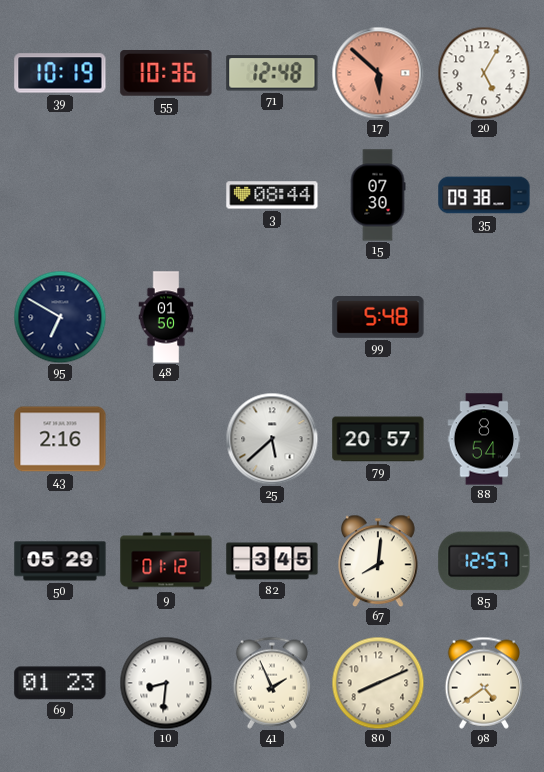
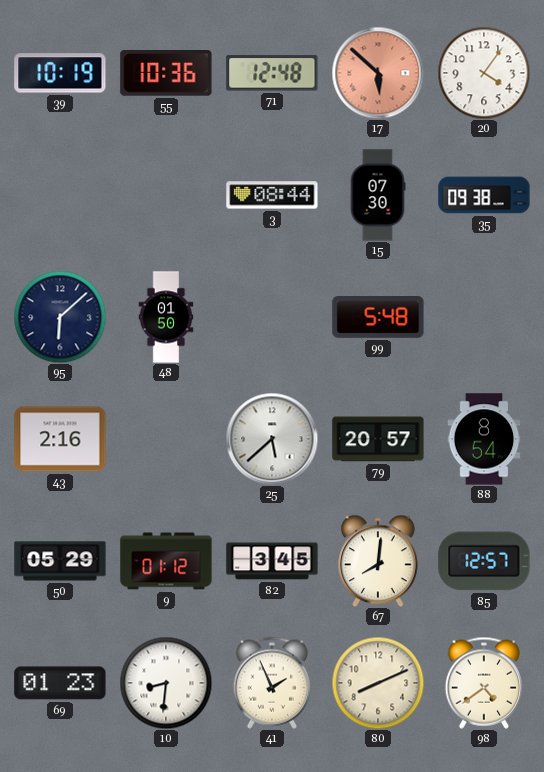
20: 5:05 -> 4:06 (484, 73)
95: 6:50 -> 6:08 (60, 317)
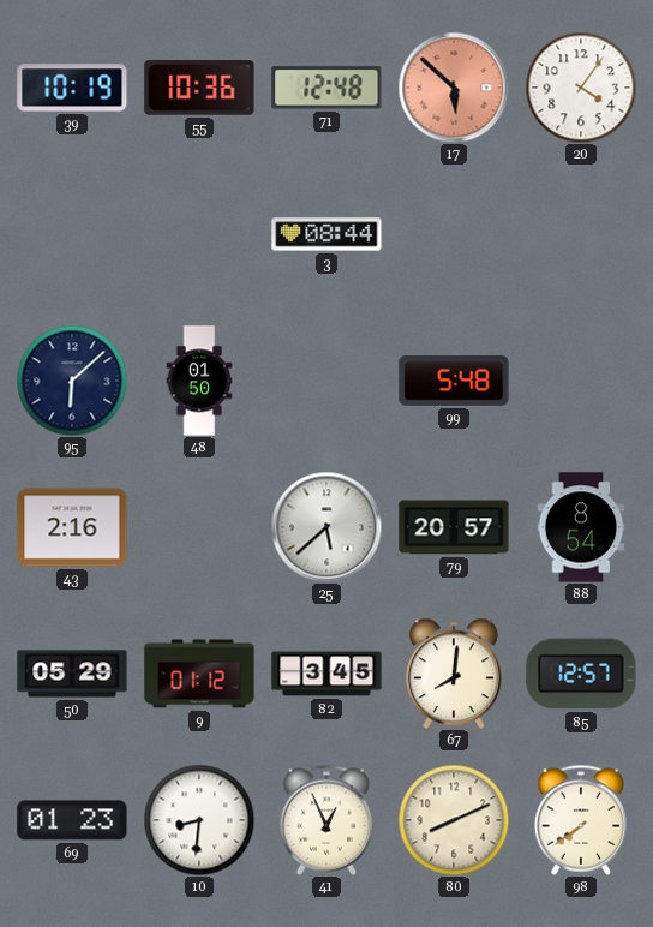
15: 07:30 -> none (378, 195)
35: 09:38 -> none (484, 195)
41: 1:56 -> 12:56 (325, 820)
98: 4:39 -> 7:39 (580, 820)
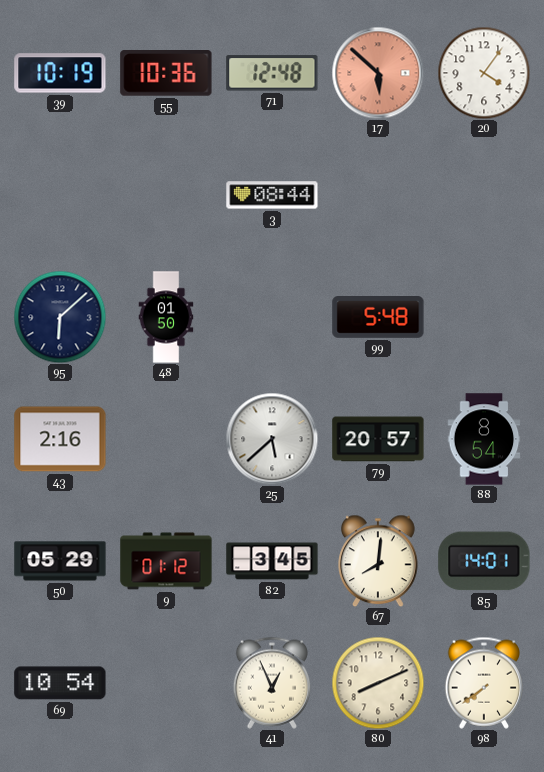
85: 12:57 -> 14:01 (484, 561)
69: 01:23 -> 10:54 (60, 683)
10: 8:31 -> none (199, 820)
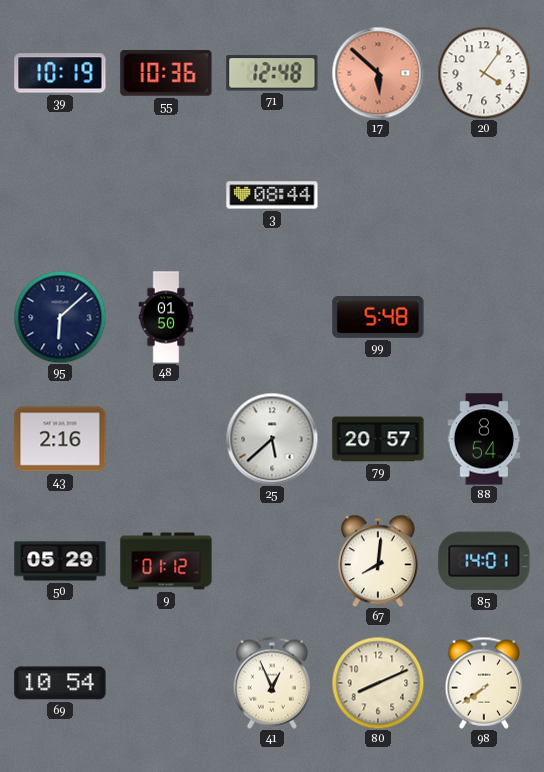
82: 3:45 -> none (272, 561)
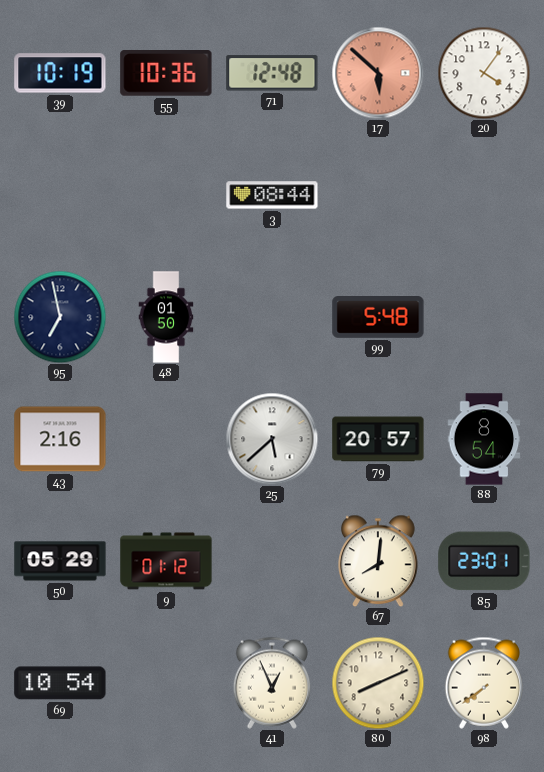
95: 6:08 -> 6:58 (60, 317)
85: 14:01 -> 23:01 (484, 561)
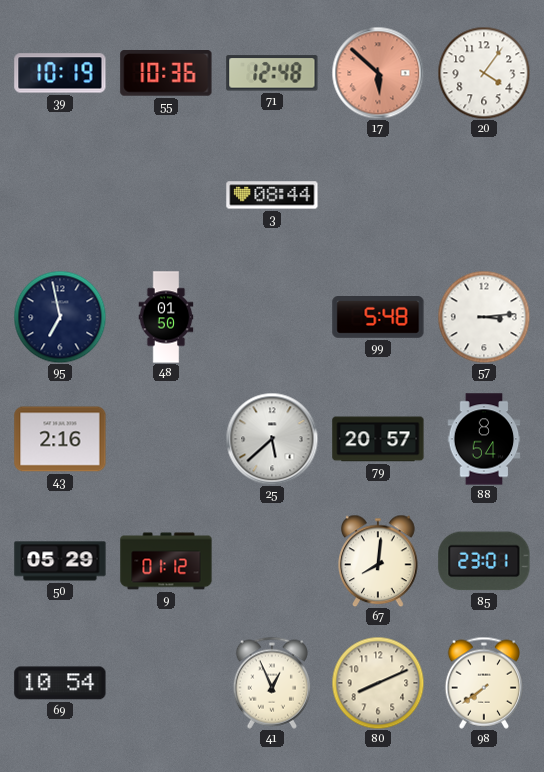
57: none -> 3:14 (484, 317)
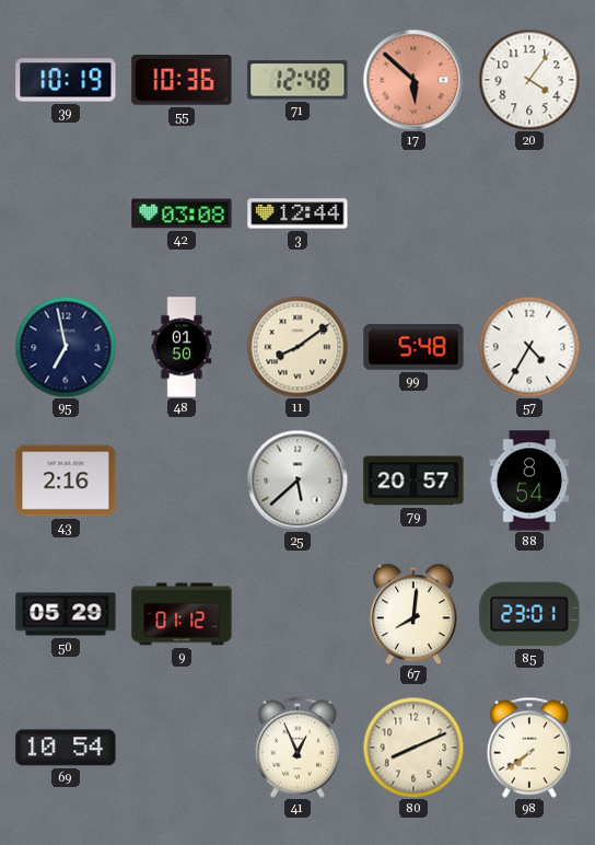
42: none -> 03:08 (182, 213)
3: 08:44 -> 12:44 (297, 213)
11: none -> 8:09 (297, 347)
57: 3:14 -> 4:35 (529, 347)
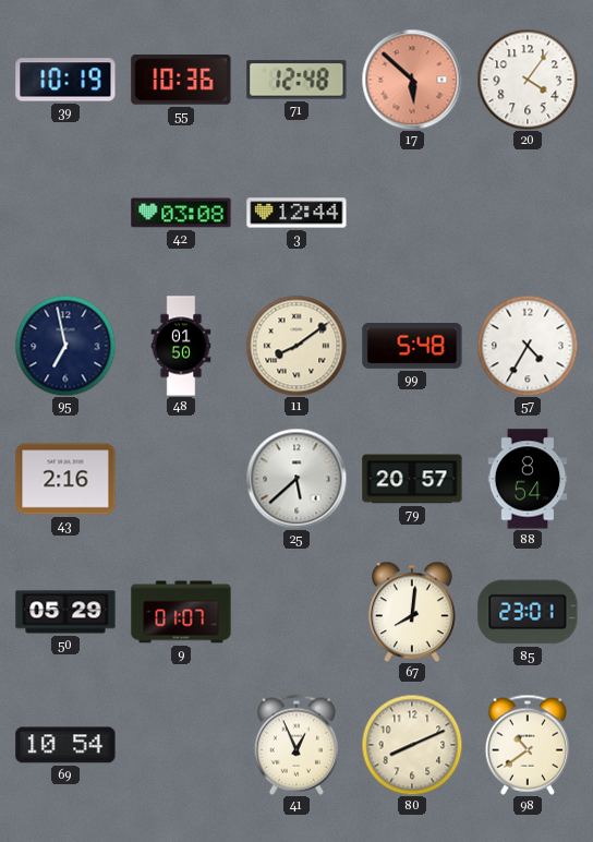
9: 01:12 -> 01:07 (181, 612)
98: 7:39 -> 10:39 (527, 745)
